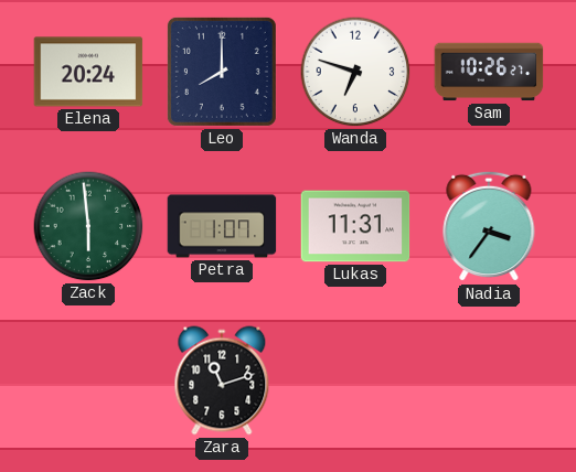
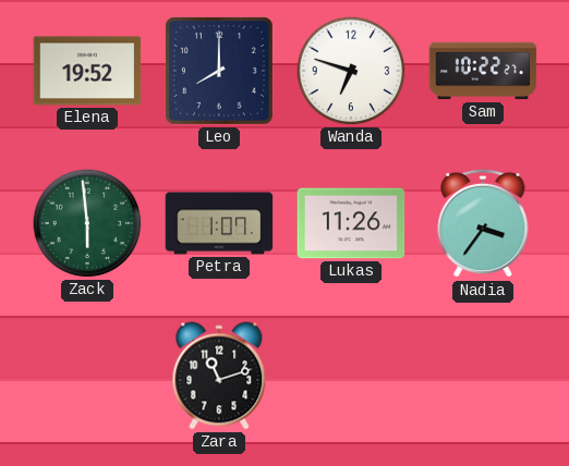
Elena: 20:24 -> 19:52 (87, 71)
Sam: 10:26 -> 10:22 (483, 71)
Lukas: 11:31 -> 11:26 (351, 223)
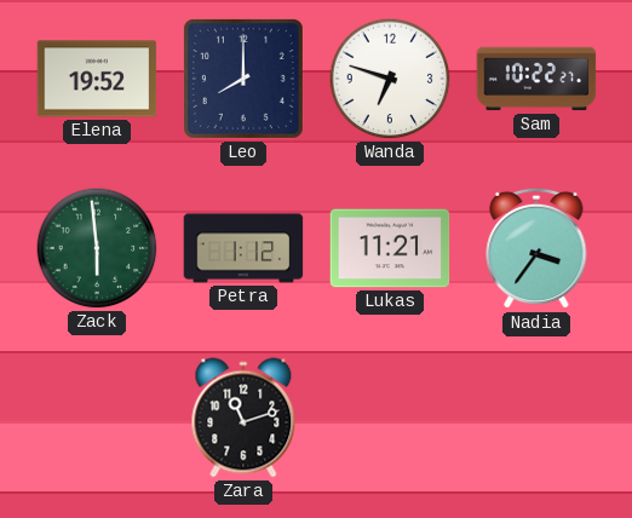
Petra: 1:07 -> 1:12 (243, 248)
Lukas: 11:26 -> 11:21 (390, 248)
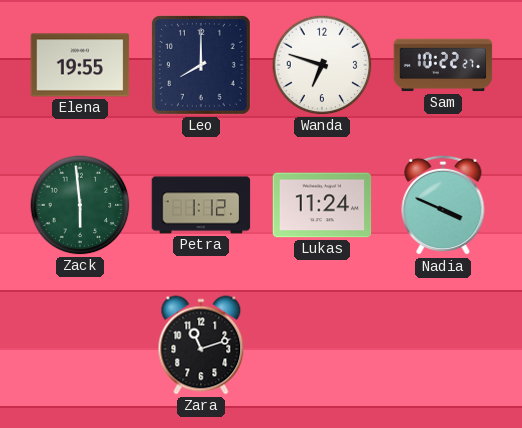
Elena: 19:52 -> 19:55 (80, 65)
Lukas: 11:21 -> 11:24 (322, 205)
Nadia: 3:36 -> 3:49 (443, 205)
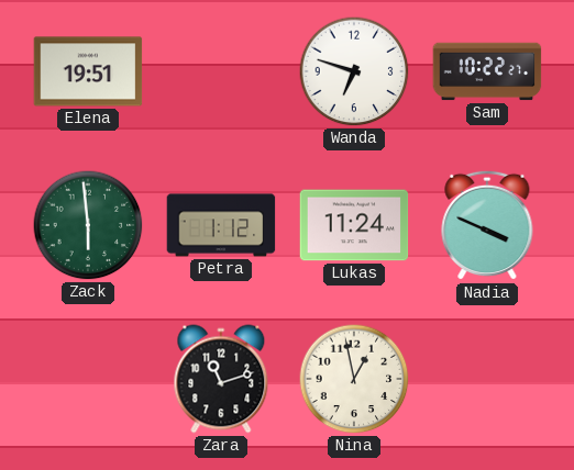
Elena: 19:55 -> 19:51 (88, 71)
Leo: 8:00 -> none (201, 65)
Nina: none -> 12:58 (354, 379)
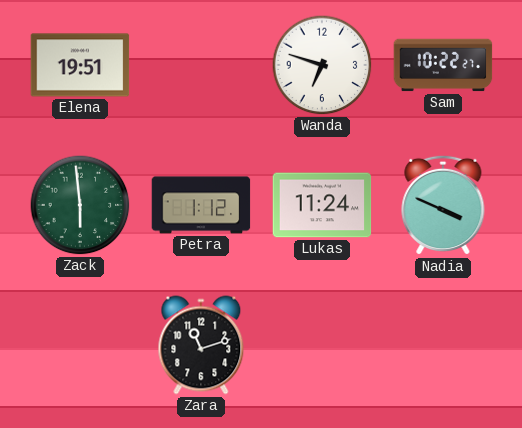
Nina: 12:58 -> none (354, 379)
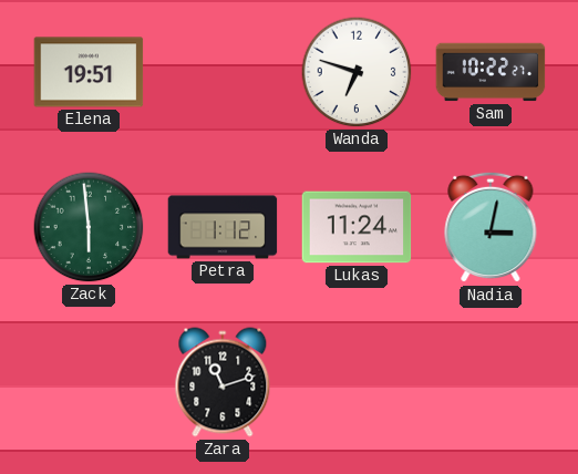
Nadia: 3:49 -> 3:02 (491, 227)
